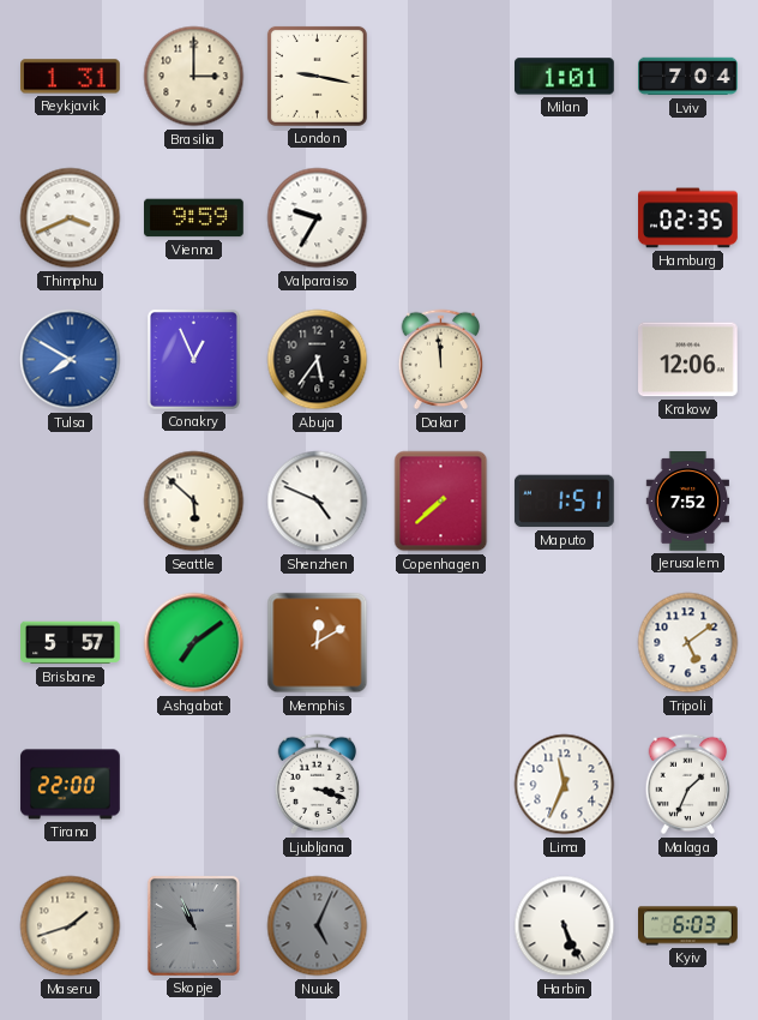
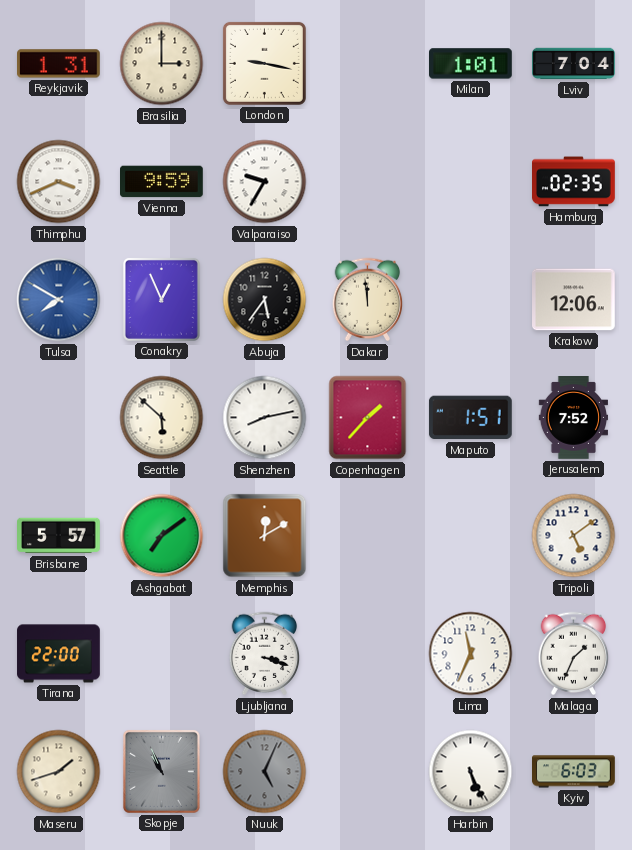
Shenzhen: 4:49 -> 8:13 (265, 418)
Copenhagen: 7:38 -> 1:37 (368, 418)
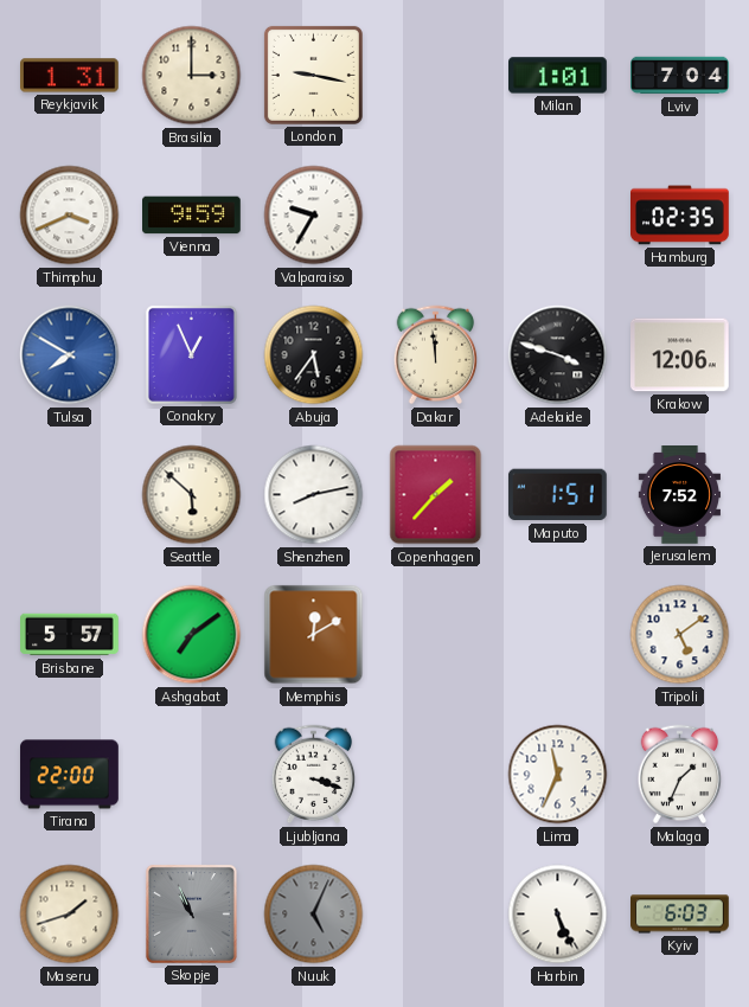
Adelaide: none -> 3:48 (558, 355)
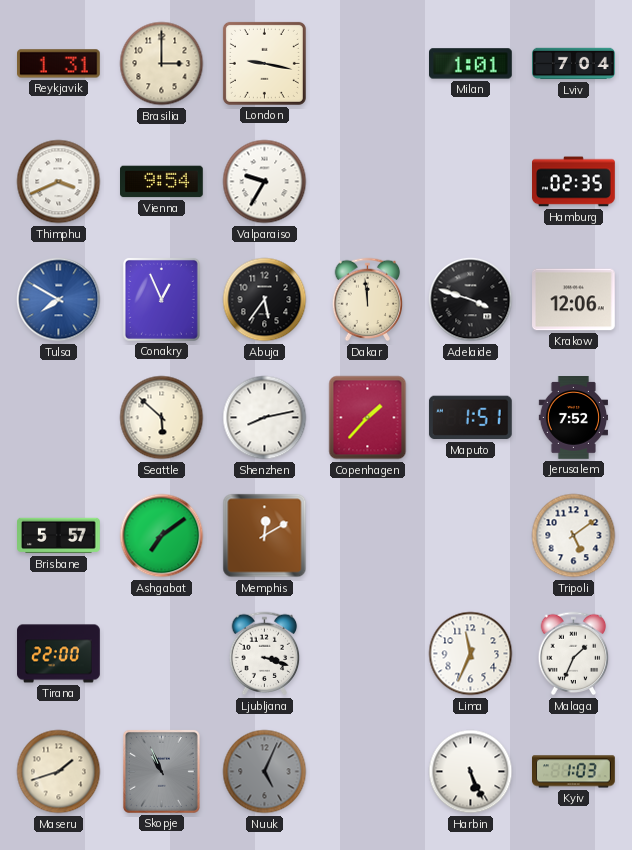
Vienna: 9:59 -> 9:54 (162, 182)
Kyiv: 6:03 -> 1:03 (574, 772)
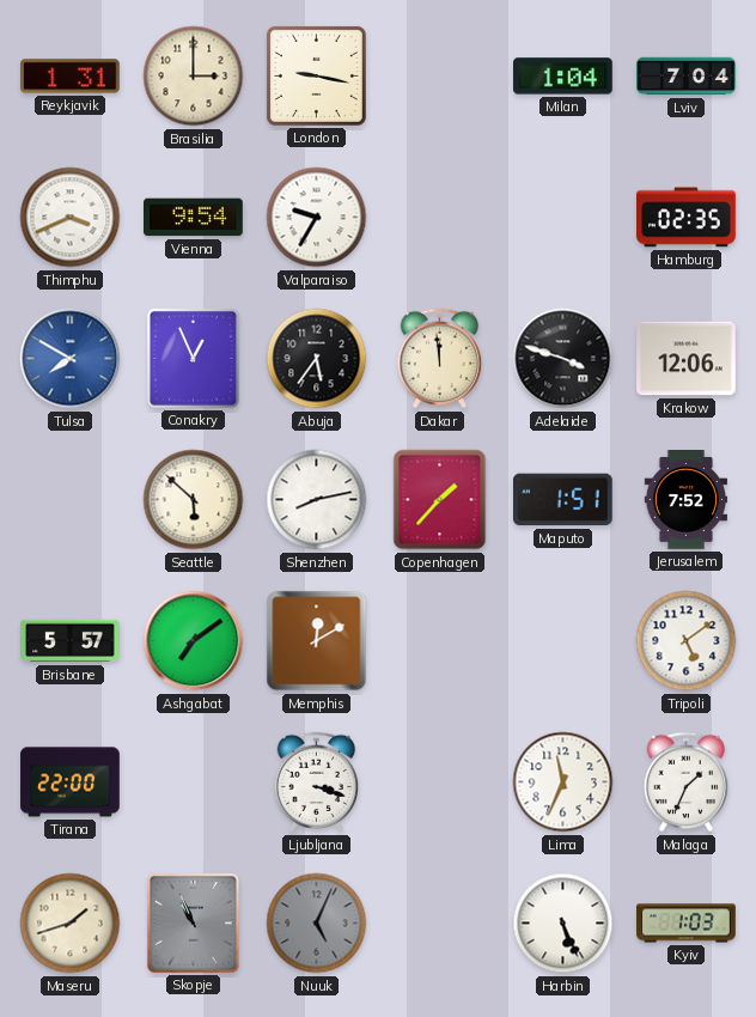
Milan: 1:01 -> 1:04 (563, 77)
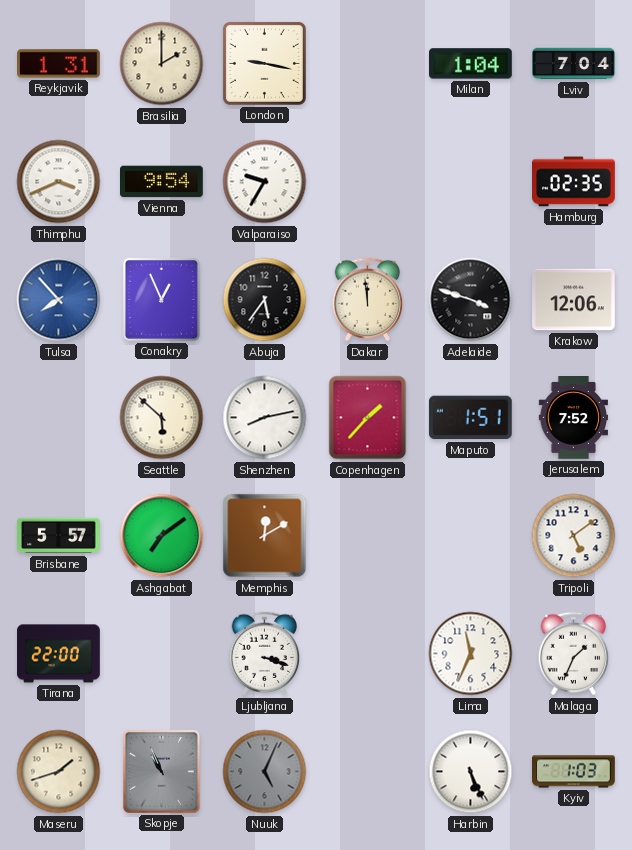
Brasilia: 3:00 -> 2:00 (162, 64)
Tulsa: 7:50 -> 7:53 (59, 300)
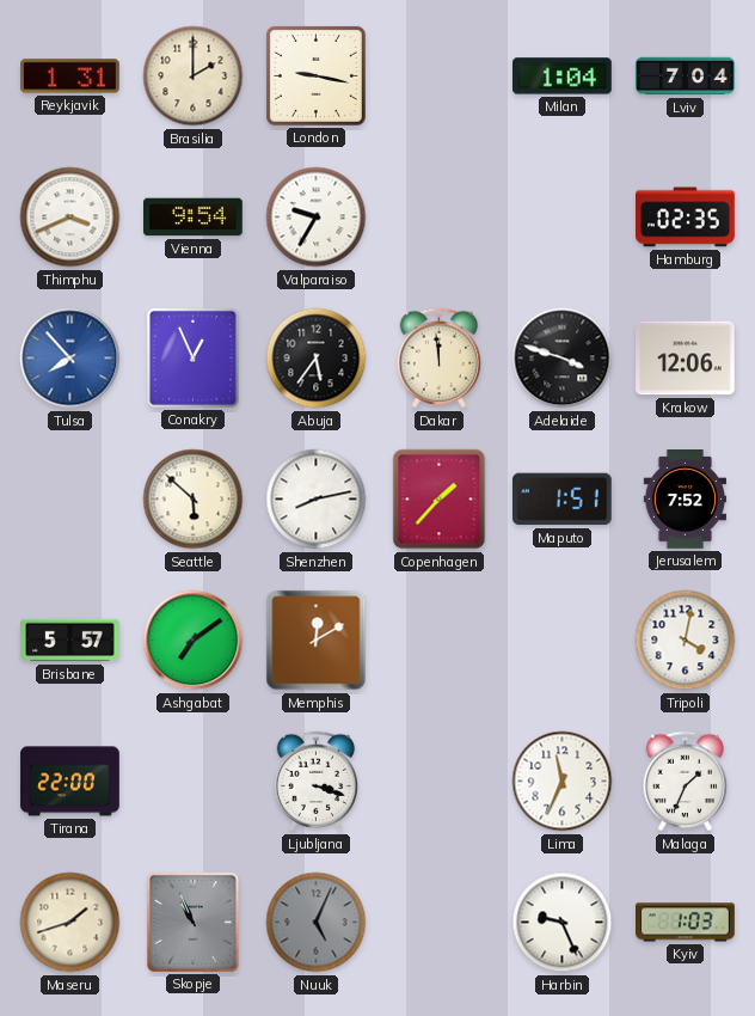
Tripoli: 5:09 -> 4:02 (686, 641)
Harbin: 5:26 -> 9:26 (563, 923)
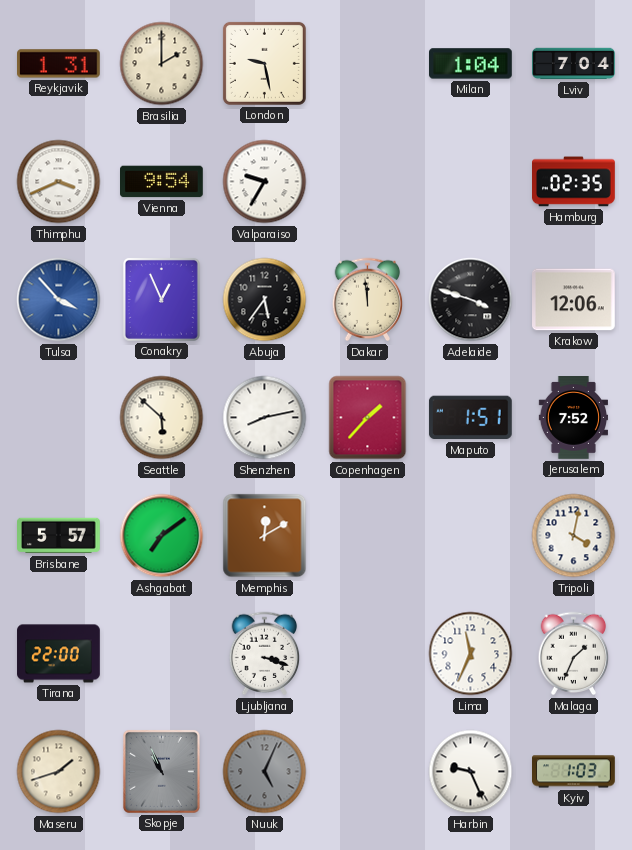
London: 9:17 -> 9:28 (264, 63)
Tulsa: 7:53 -> 3:53 (59, 300)
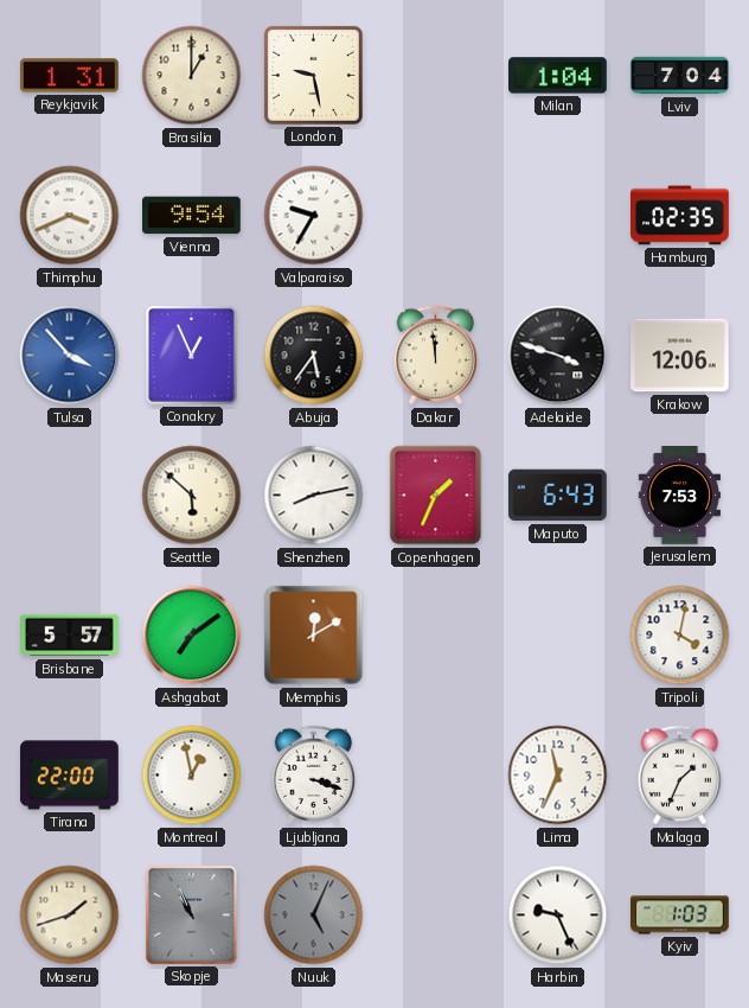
Brasilia: 2:00 -> 1:00 (192, 76)
Copenhagen: 1:37 -> 1:34 (436, 496)
Maputo: 1:51 -> 6:43 (557, 496)
Jerusalem: 7:52 -> 7:53 (679, 496)
Montreal: none -> 12:58 (192, 776)
